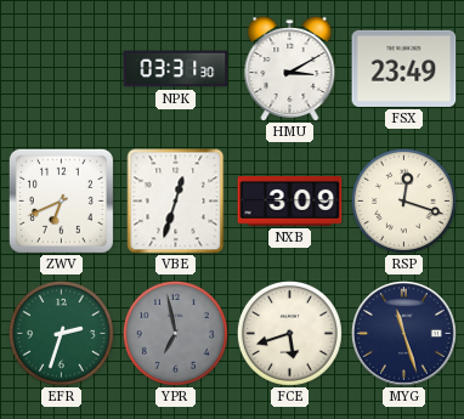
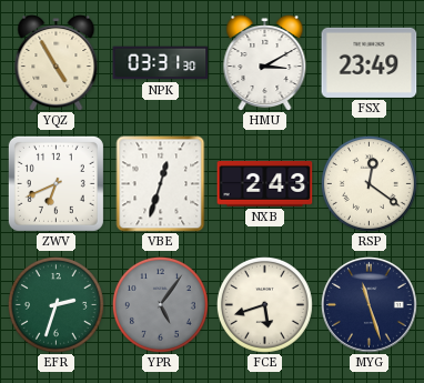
YQZ: none -> 4:55 (57, 62)
NXB: 3:09 -> 2:43 (265, 183)
RSP: 12:18 -> 12:21 (369, 183)
YPR: 6:58 -> 5:06 (160, 304)
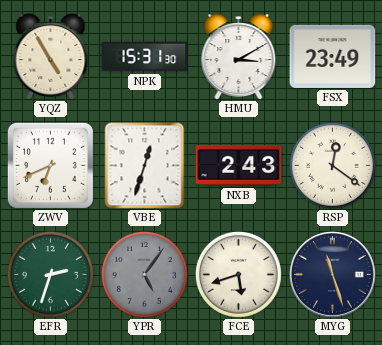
NPK: 03:31 -> 15:31 (145, 57)
